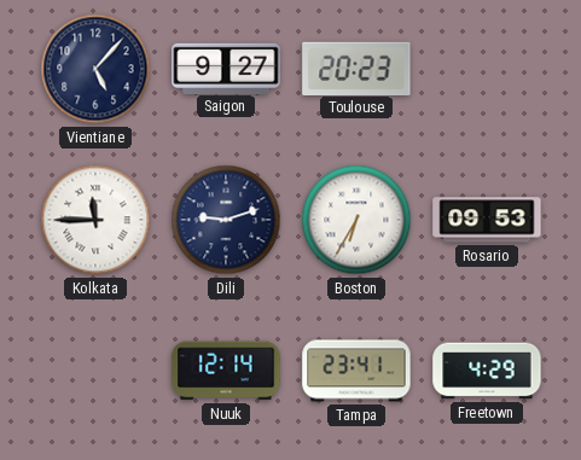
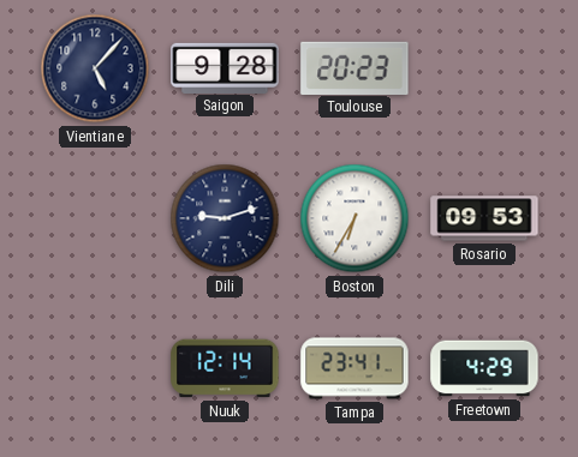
Saigon: 9:27 -> 9:28 (225, 67)
Kolkata: 11:45 -> none (95, 220)
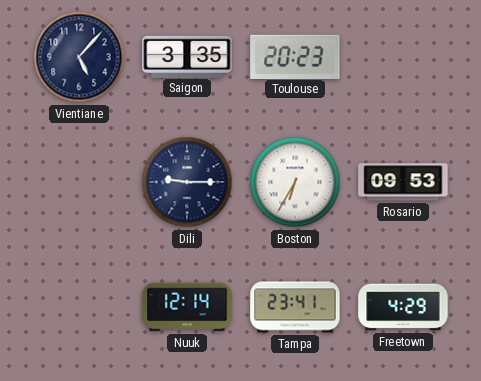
Saigon: 9:28 -> 3:35 (187, 56)
Dili: 9:12 -> 9:15 (187, 182)
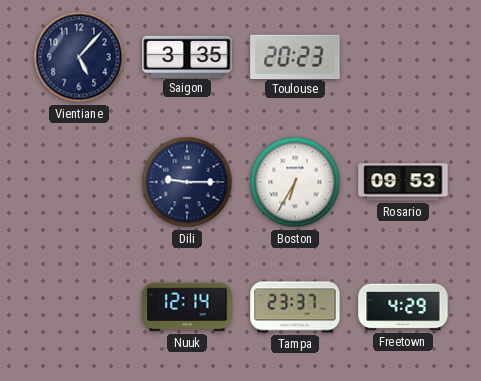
Tampa: 23:41 -> 23:37 (295, 307)
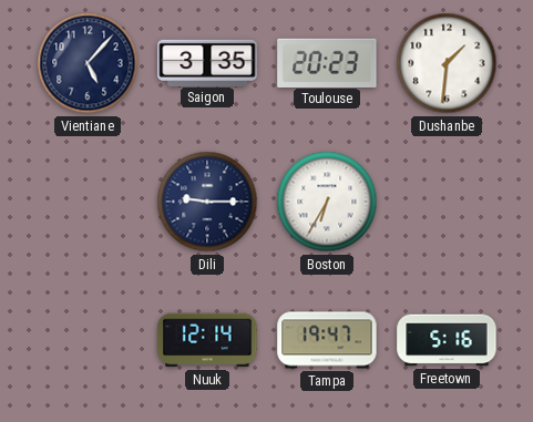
Dushanbe: none -> 1:31 (447, 63)
Rosario: 09:53 -> none (403, 182)
Tampa: 23:37 -> 19:47 (327, 340)
Freetown: 4:29 -> 5:16 (447, 340)
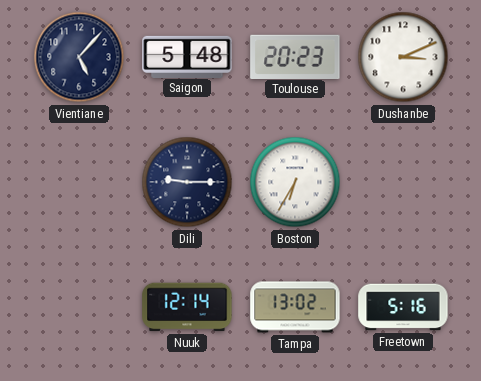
Saigon: 3:35 -> 5:48 (187, 56)
Dushanbe: 1:31 -> 3:11 (403, 57)
Tampa: 19:47 -> 13:02 (295, 307)
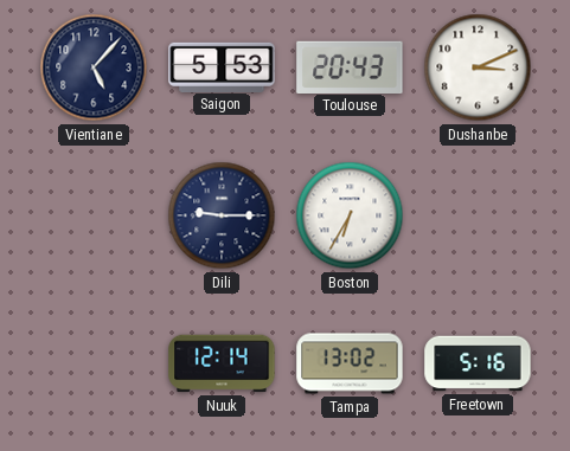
Saigon: 5:48 -> 5:53 (222, 66)
Toulouse: 20:23 -> 20:43 (350, 66)
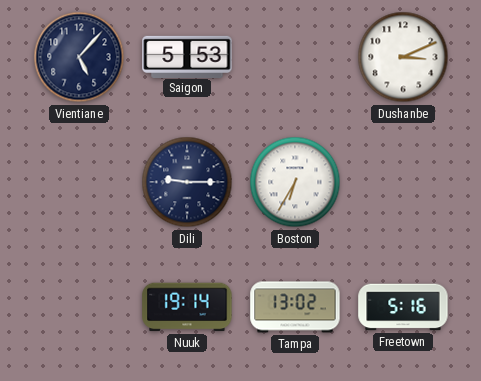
Toulouse: 20:43 -> none (350, 66)
Nuuk: 12:14 -> 19:14 (187, 307)
